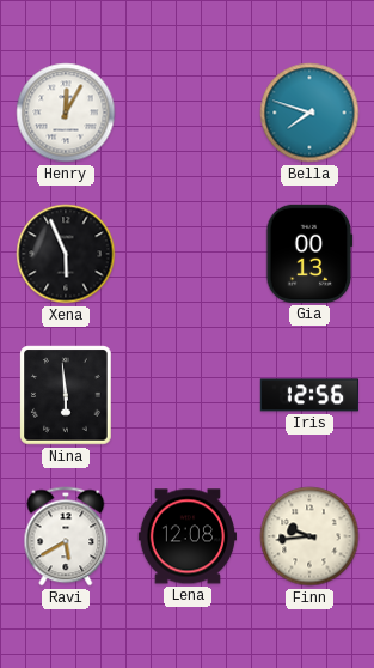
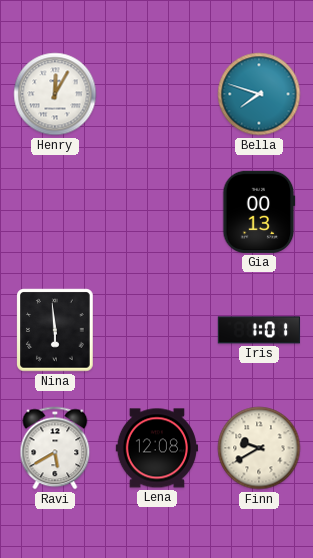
Xena: 5:56 -> none (66, 254)
Iris: 12:56 -> 1:01 (259, 330)
Finn: 9:44 -> 9:40 (259, 448)
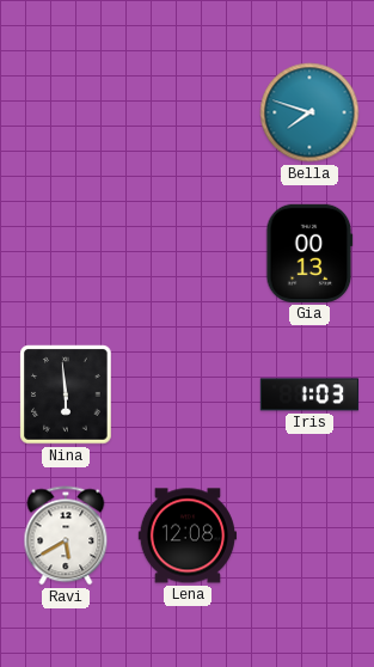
Henry: 12:05 -> none (55, 94)
Iris: 1:01 -> 1:03 (309, 394)
Finn: 9:40 -> none (259, 448)
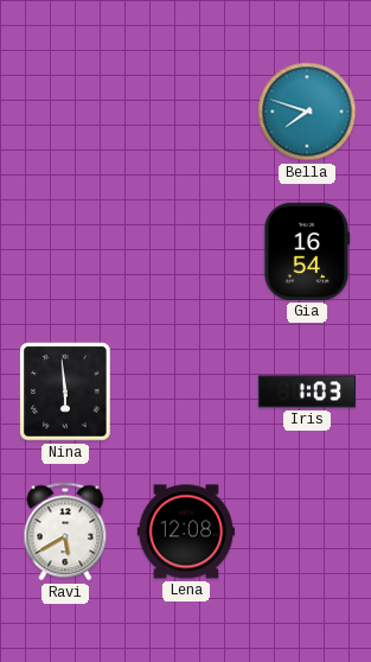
Gia: 00:13 -> 16:54 (307, 252)
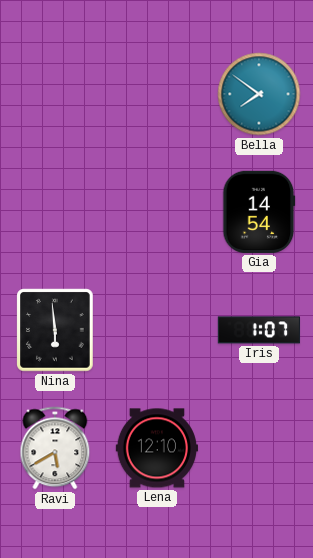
Bella: 7:48 -> 7:51 (259, 94)
Gia: 16:54 -> 14:54 (259, 212)
Iris: 1:03 -> 1:07 (259, 330)
Lena: 12:08 -> 12:10 (156, 448)
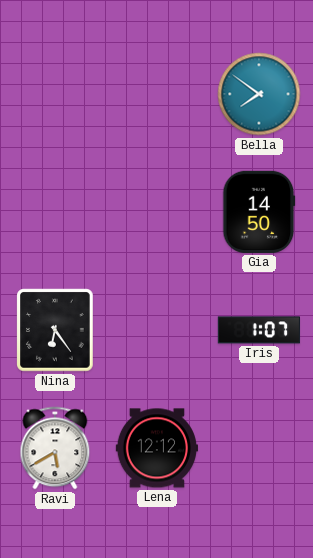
Gia: 14:54 -> 14:50 (259, 212)
Nina: 5:59 -> 6:24 (55, 330)
Lena: 12:10 -> 12:12 (156, 448)
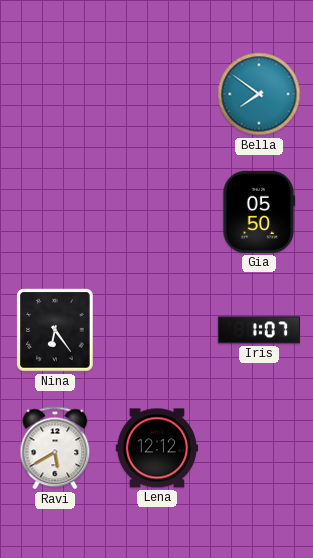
Gia: 14:50 -> 05:50 (259, 212)
